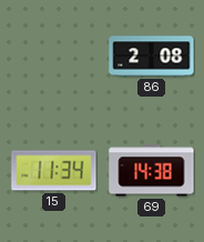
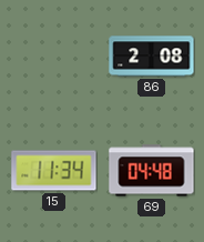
69: 14:38 -> 04:48 (152, 171)
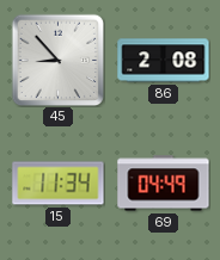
45: none -> 8:53 (57, 60)
69: 04:48 -> 04:49 (164, 184)
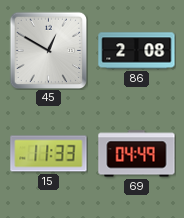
45: 8:53 -> 12:50 (48, 50)
15: 11:34 -> 11:33 (49, 154)
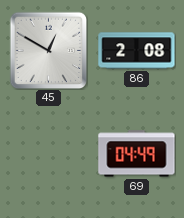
15: 11:33 -> none (49, 154)
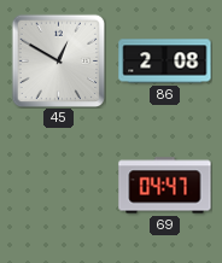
69: 04:49 -> 04:47 (165, 186)
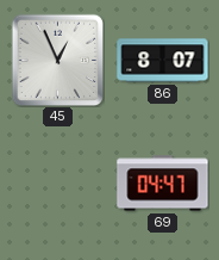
45: 12:50 -> 12:56 (57, 60)
86: 2:08 -> 8:07 (163, 61)
